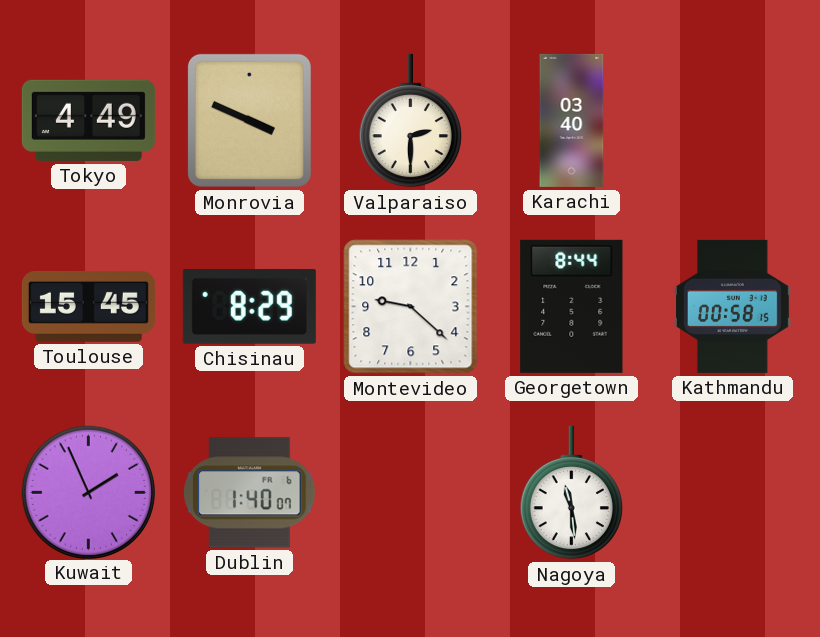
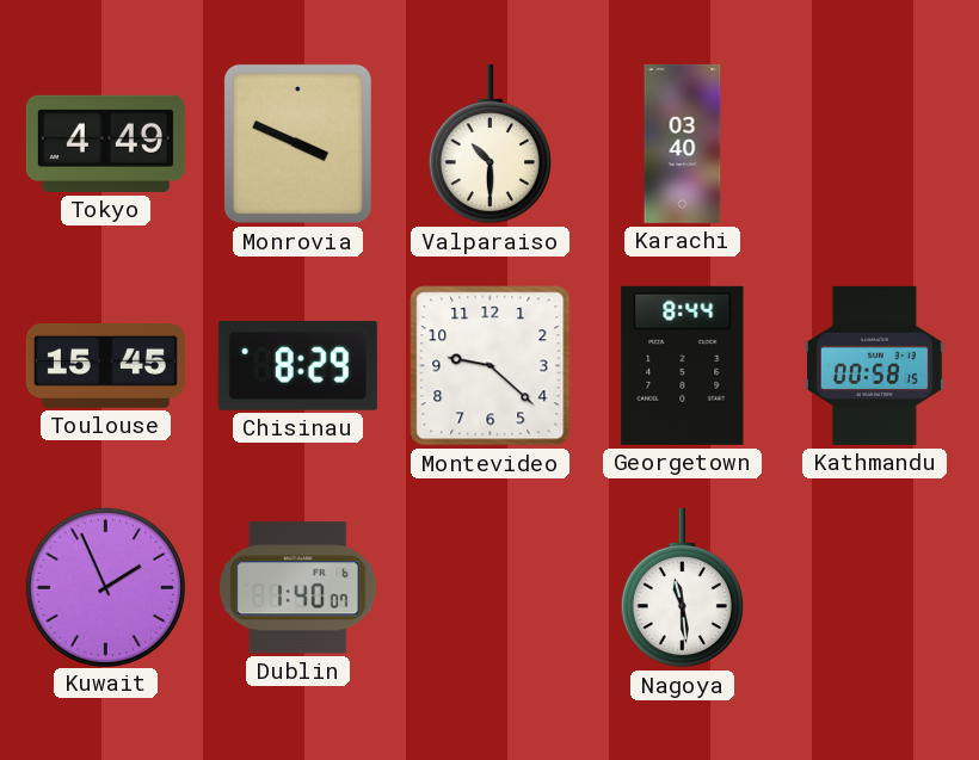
Valparaiso: 2:30 -> 10:30 (489, 144)
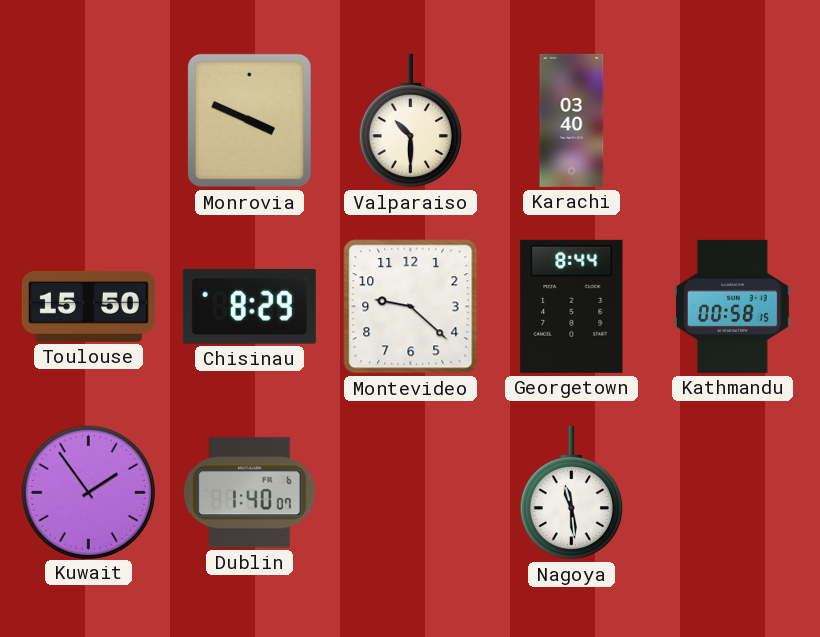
Tokyo: 4:49 -> none (105, 143)
Toulouse: 15:45 -> 15:50 (88, 306)
Kuwait: 1:56 -> 1:54 (88, 492)
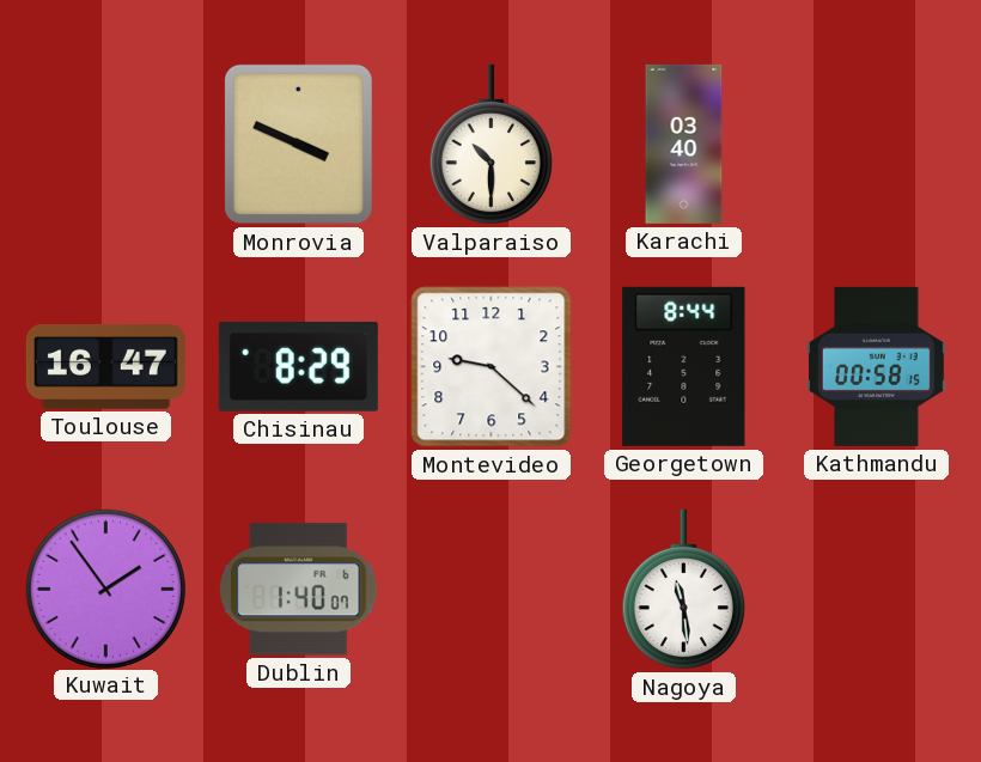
Toulouse: 15:50 -> 16:47 (105, 366)
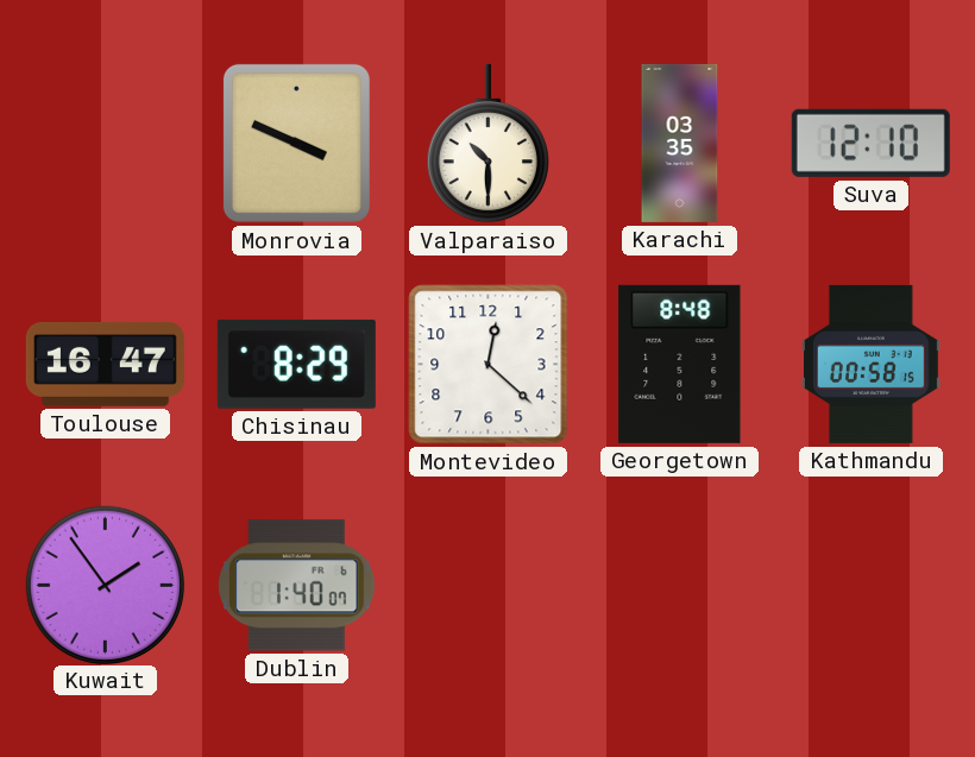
Karachi: 03:40 -> 03:35 (680, 143)
Suva: none -> 12:10 (870, 143)
Montevideo: 9:22 -> 12:22 (489, 365)
Georgetown: 8:44 -> 8:48 (680, 364)
Nagoya: 11:29 -> none (683, 590)
